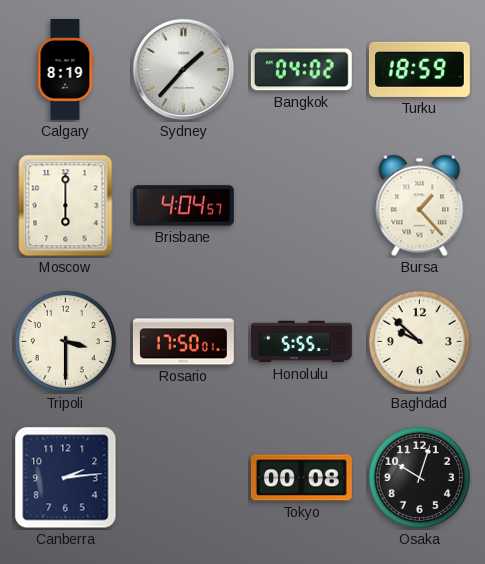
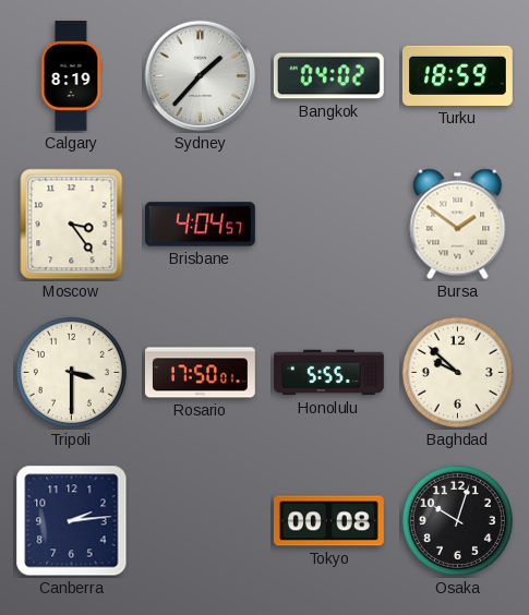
Moscow: 6:00 -> 3:24 (72, 225)
Bursa: 1:23 -> 1:51 (458, 225)
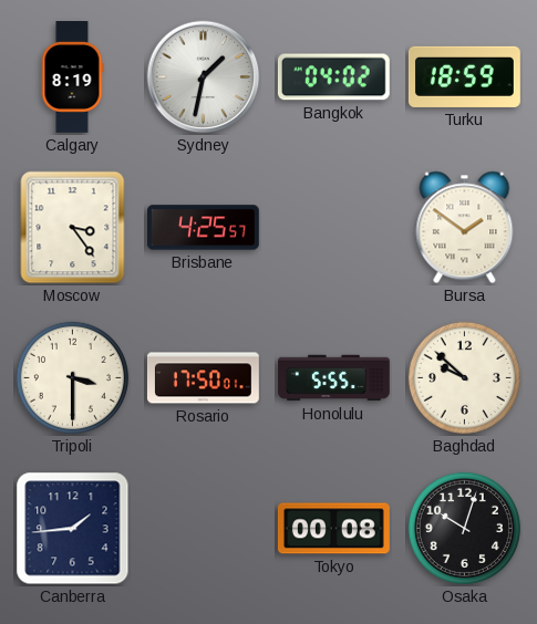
Sydney: 1:37 -> 1:32 (204, 77)
Brisbane: 4:04 -> 4:25 (204, 228)
Canberra: 2:14 -> 1:44 (73, 529)
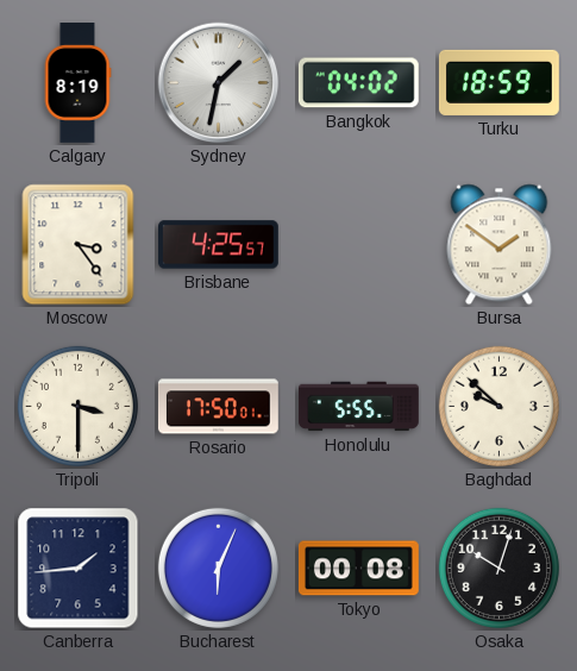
Bucharest: none -> 6:04 (218, 567)
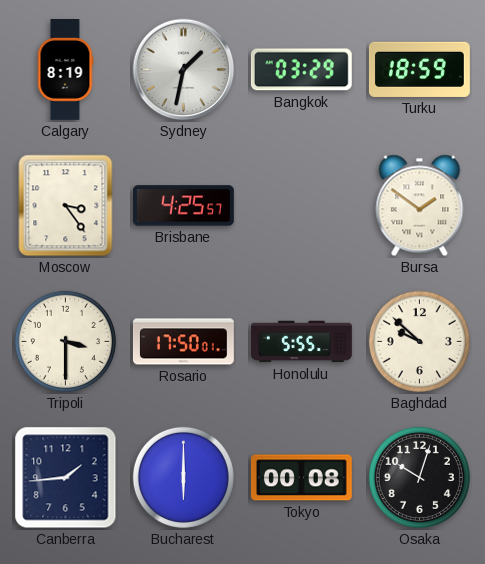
Bangkok: 04:02 -> 03:29 (301, 70)
Bucharest: 6:04 -> 6:00 (183, 477)
